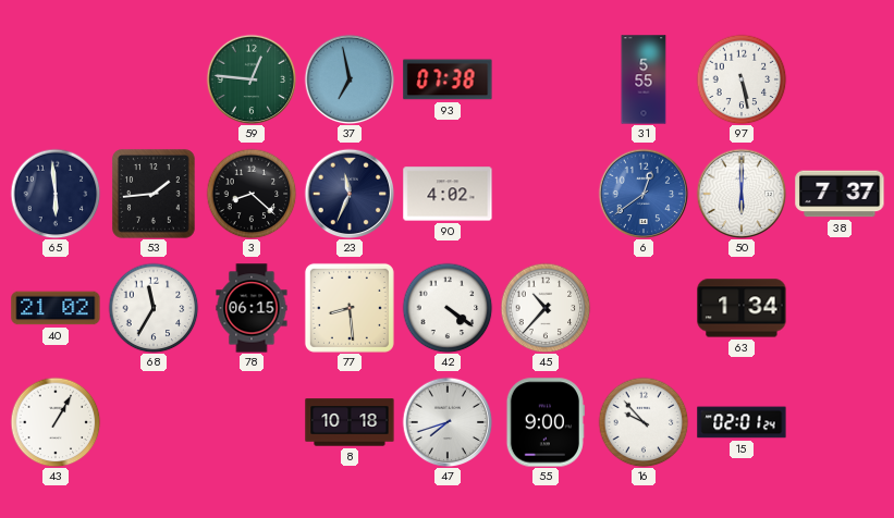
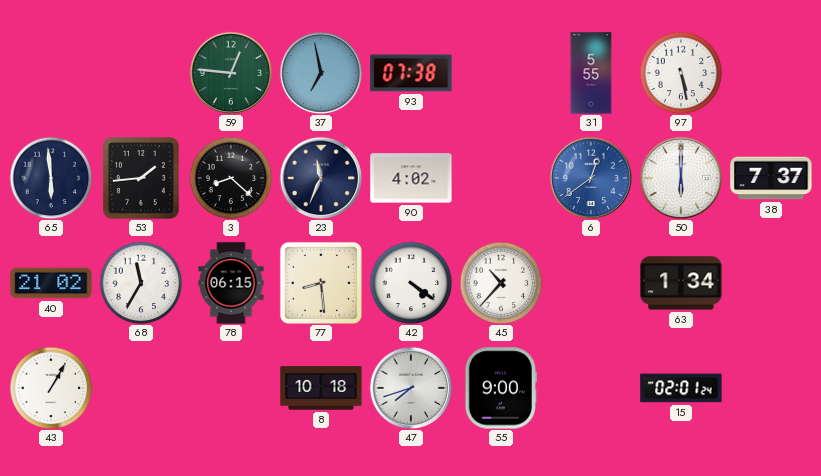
16: 9:53 -> none (644, 422)
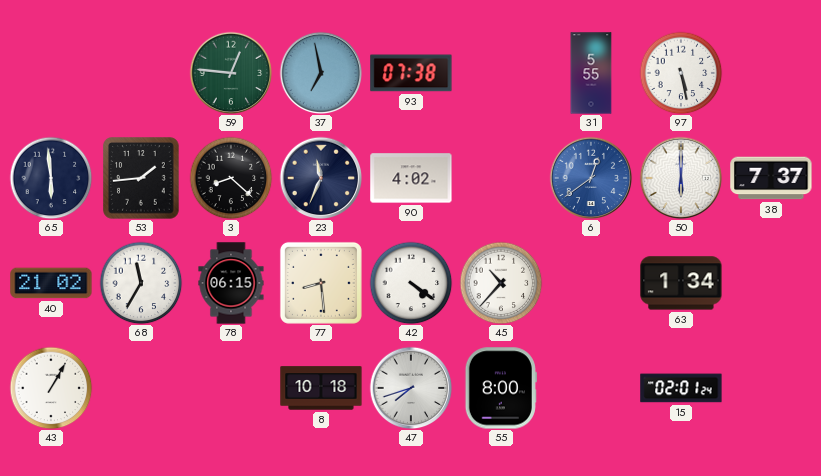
55: 9:00 -> 8:00 (501, 388)
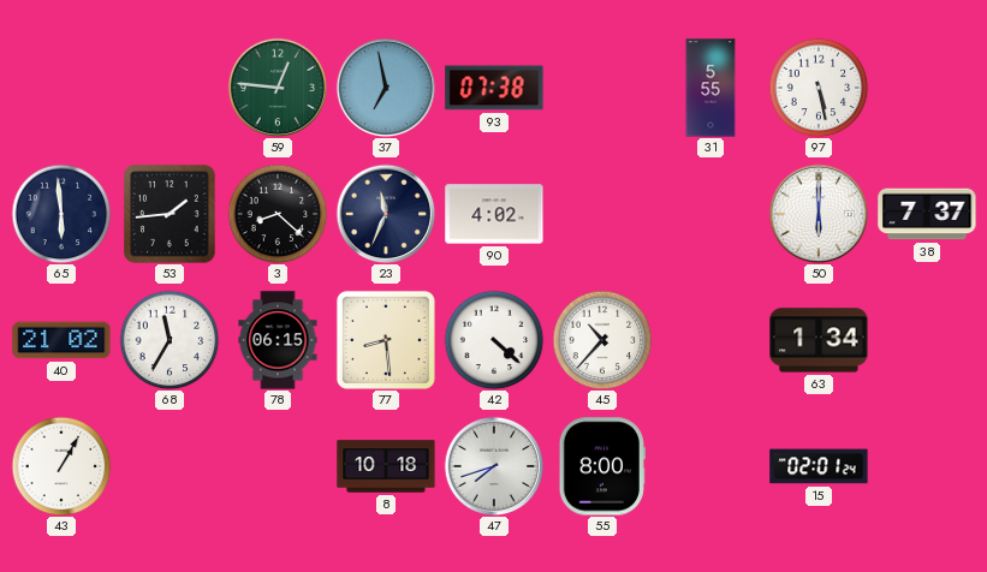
6: 12:39 -> none (591, 178)
42: 4:21 -> 4:22 (494, 340)
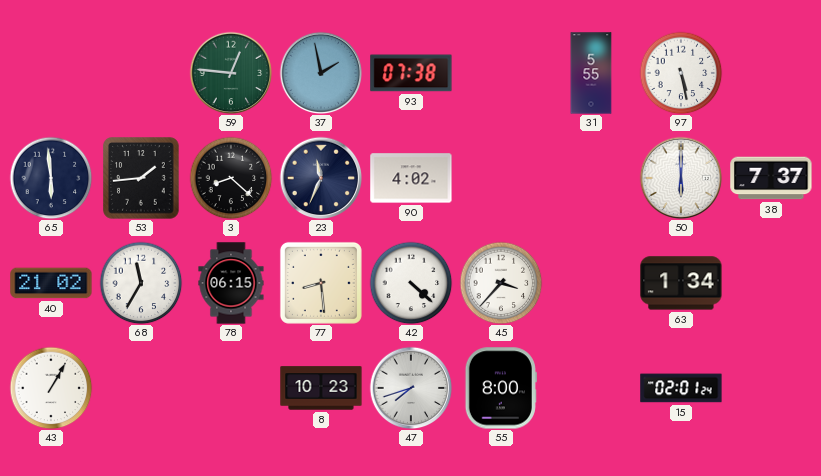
37: 6:58 -> 1:58 (321, 73)
45: 10:37 -> 3:37 (501, 283)
8: 10:18 -> 10:23 (321, 388)
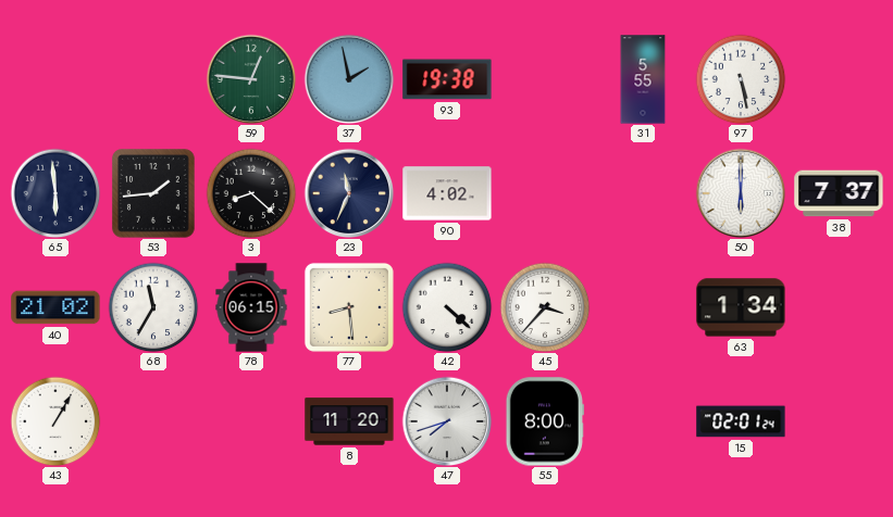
93: 07:38 -> 19:38 (447, 79)
8: 10:23 -> 11:20 (349, 421)
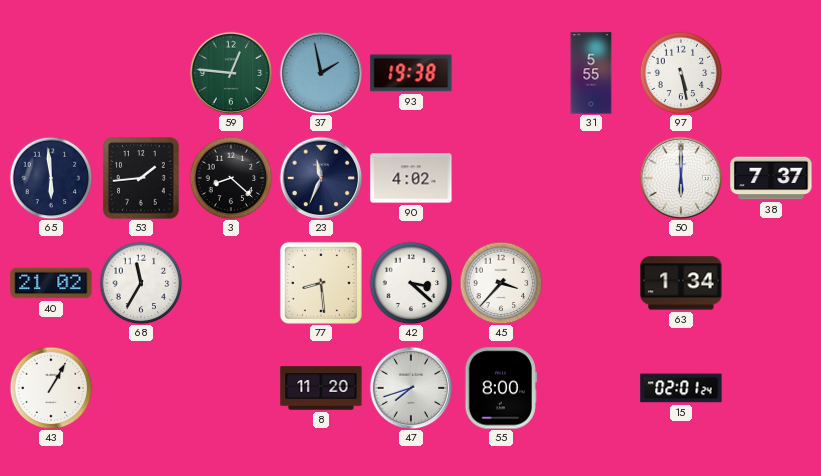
78: 06:15 -> none (251, 307)
42: 4:22 -> 3:22 (411, 283)
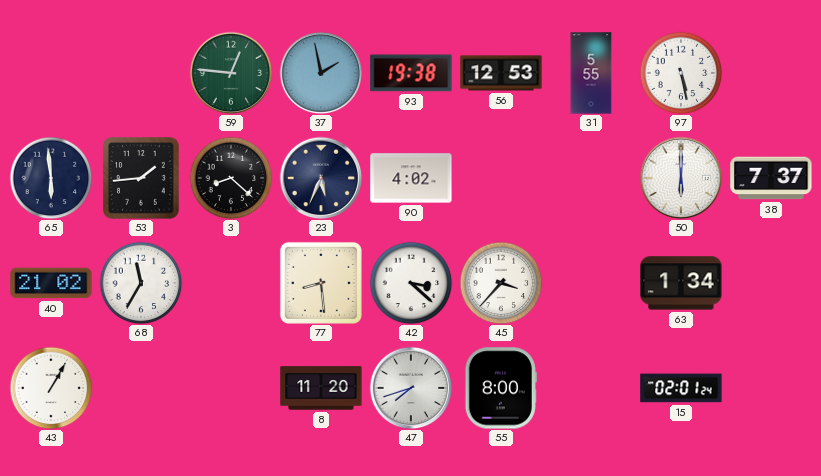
56: none -> 12:53 (501, 73)
23: 11:34 -> 5:34 (321, 178)
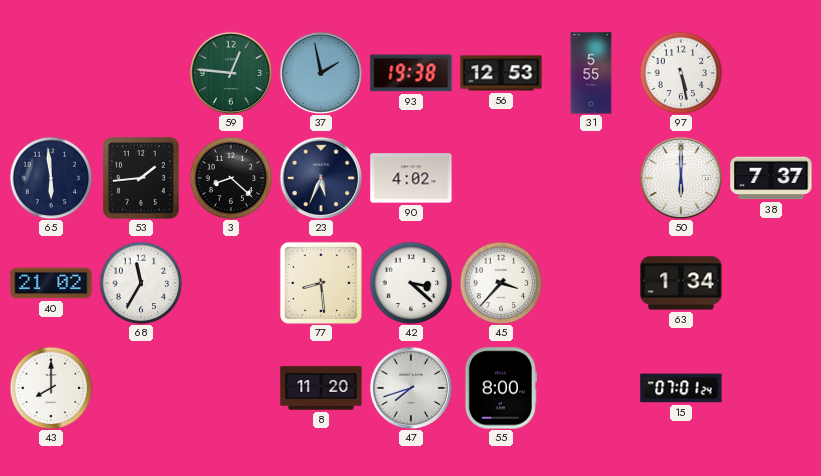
43: 1:05 -> 8:00 (51, 388)
15: 02:01 -> 07:01 (681, 388)
